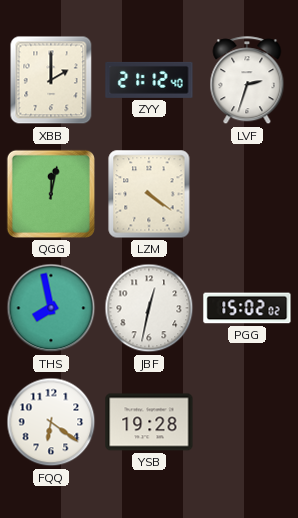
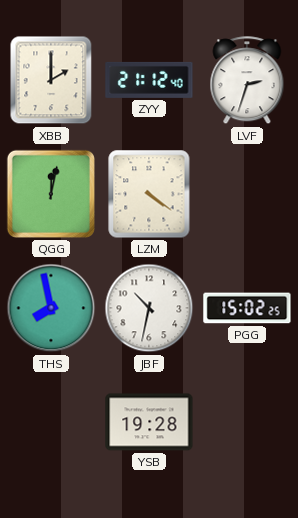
JBF: 12:32 -> 10:32 (149, 308)
PGG: 15:02:02 -> 15:02:25 (247, 308)
FQQ: 6:21 -> none (51, 422)
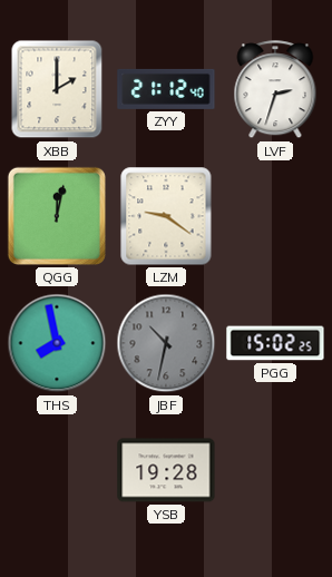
LZM: 4:21 -> 9:21 (166, 216)
JBF dial: white -> grey (166, 343)
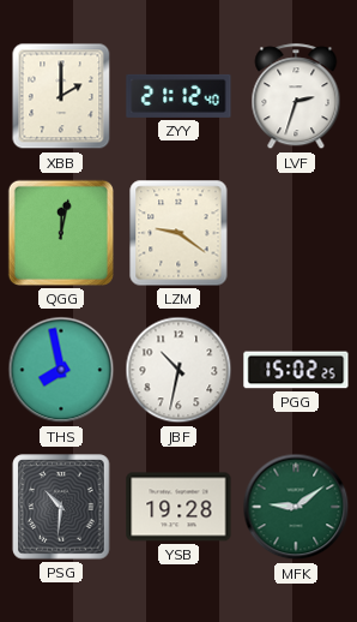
JBF dial: grey -> white (179, 370)
PSG: none -> 10:31 (61, 507)
MFK: none -> 9:09 (296, 507)
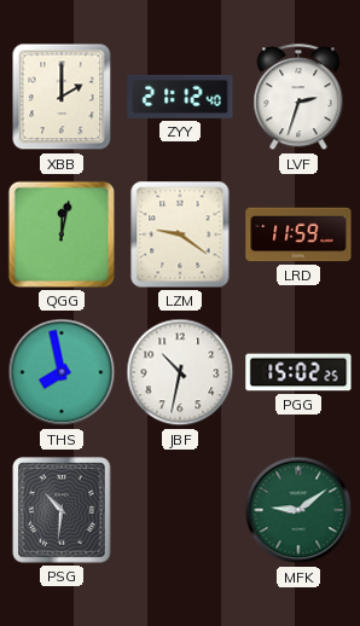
LRD: none -> 11:59 (298, 234)
YSB: 19:28 -> none (179, 507)
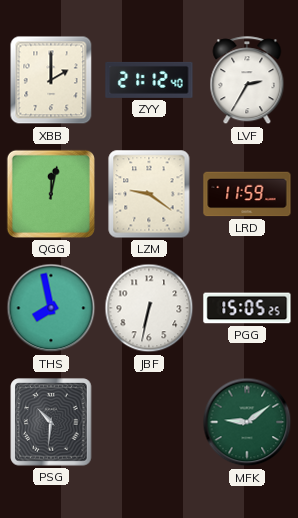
LVF: 2:33 -> 2:35 (247, 81)
JBF: 10:32 -> 6:32 (149, 308)
PGG: 15:02 -> 15:05 (247, 308)
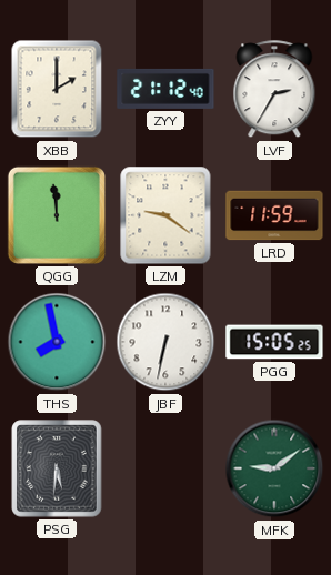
QGG: 12:02 -> 11:59 (57, 215)
PSG: 10:31 -> 5:31 (57, 468)
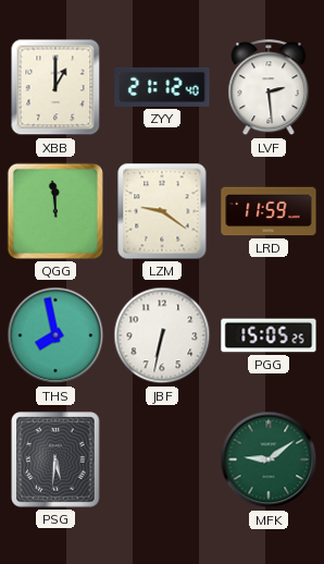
XBB: 2:00 -> 1:00 (55, 87)
LVF: 2:35 -> 2:29 (269, 88)
